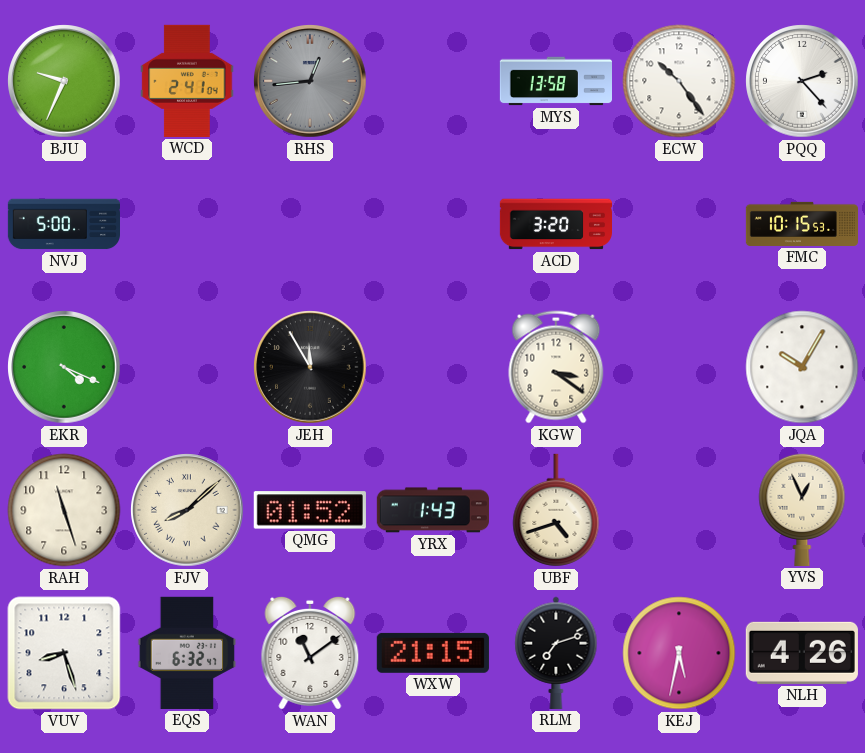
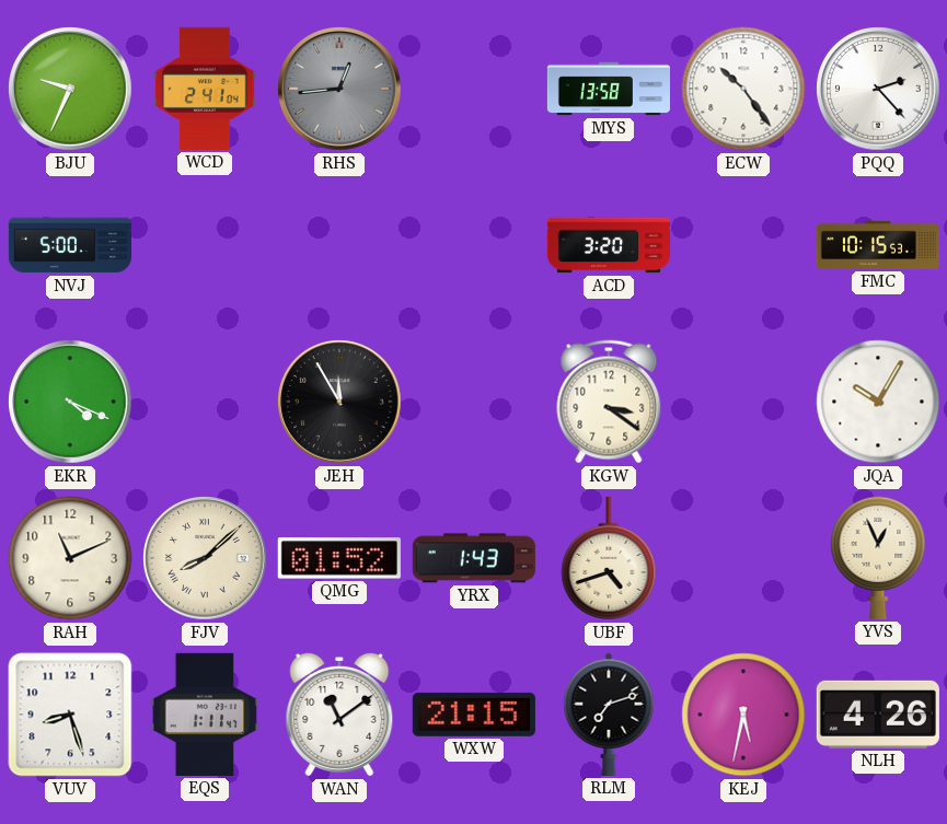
RAH: 11:27 -> 11:11 (70, 558)
EQS: 6:32 -> 1:11 (205, 715)
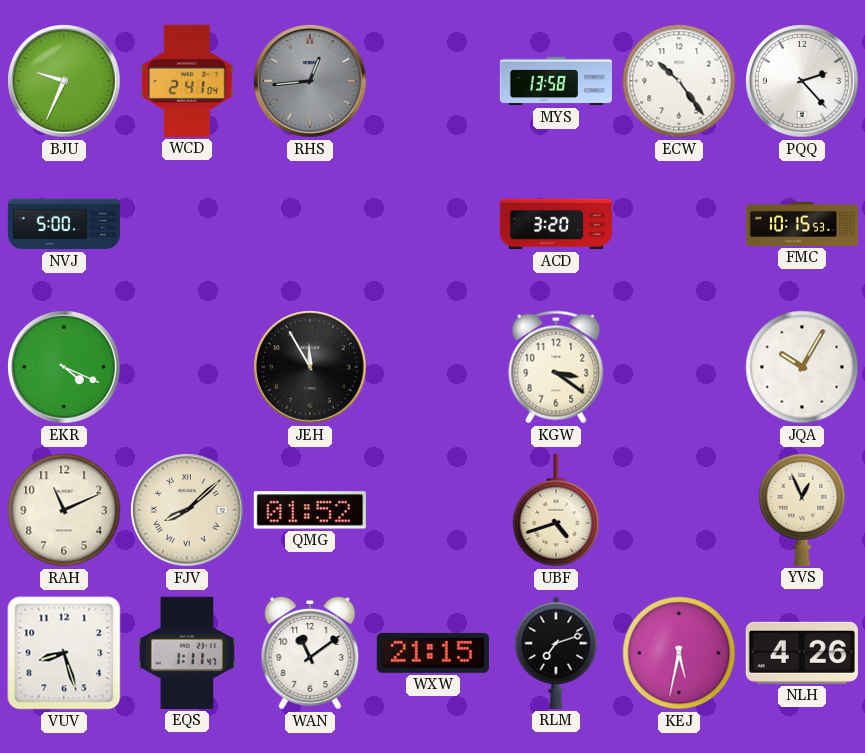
YRX: 1:43 -> none (474, 558)
